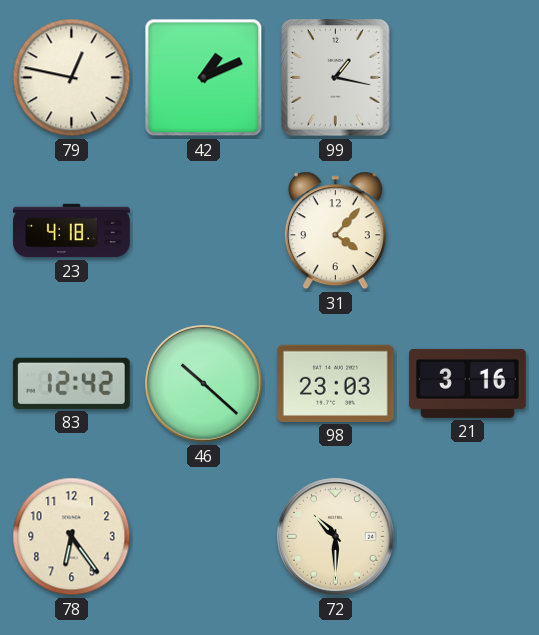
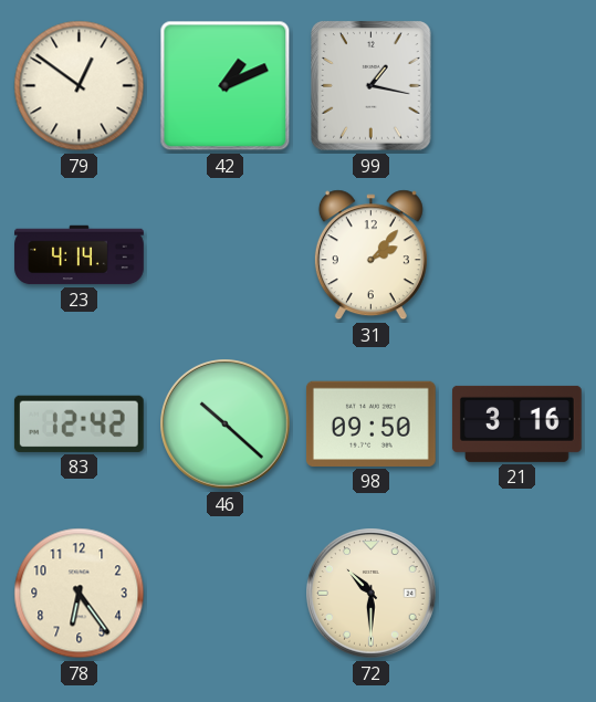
79: 12:47 -> 12:51 (80, 86)
23: 4:18 -> 4:14 (80, 255)
31: 4:07 -> 2:07 (370, 255)
98: 23:03 -> 09:50 (370, 423)
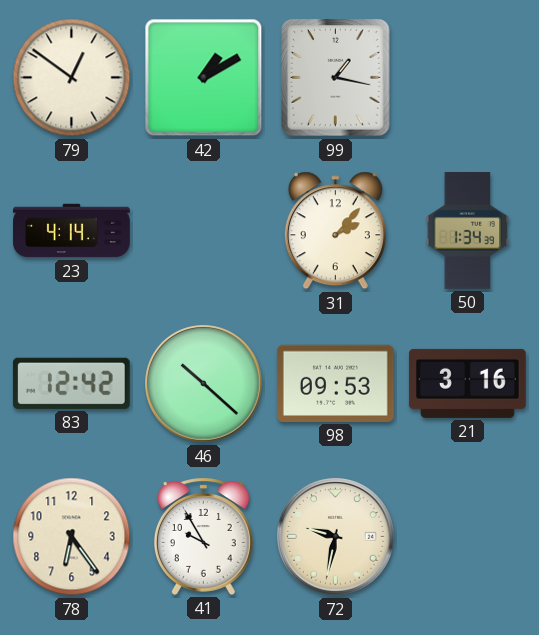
42: 1:11 -> 1:10 (204, 78)
50: none -> 1:34 (468, 231)
98: 09:50 -> 09:53 (335, 383)
41: none -> 9:55 (203, 536)
72: 10:30 -> 9:32 (336, 537)
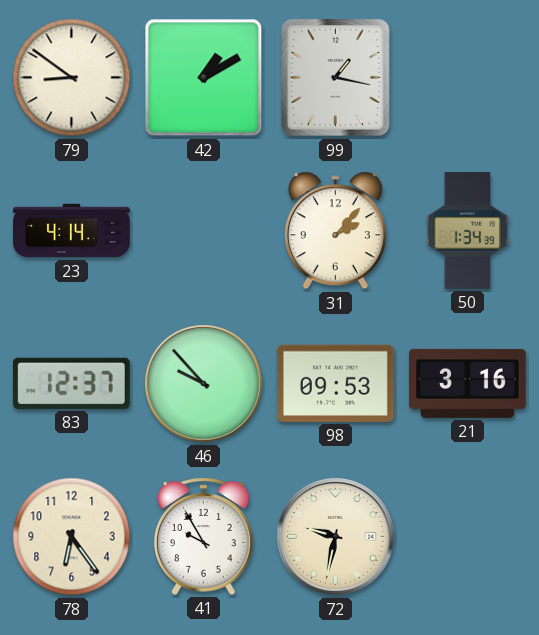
79: 12:51 -> 8:51 (72, 78)
83: 12:42 -> 12:37 (71, 383)
46: 10:22 -> 9:53 (204, 384)
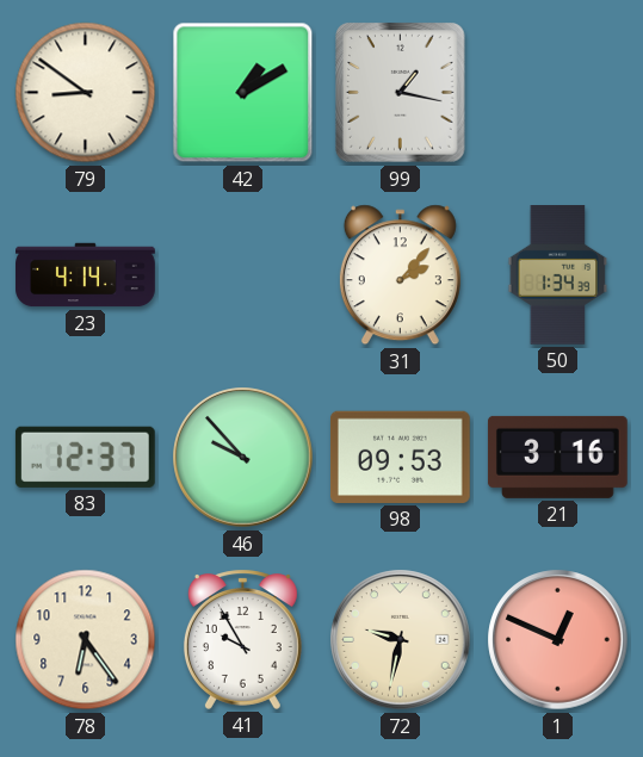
1: none -> 12:49 (558, 640)
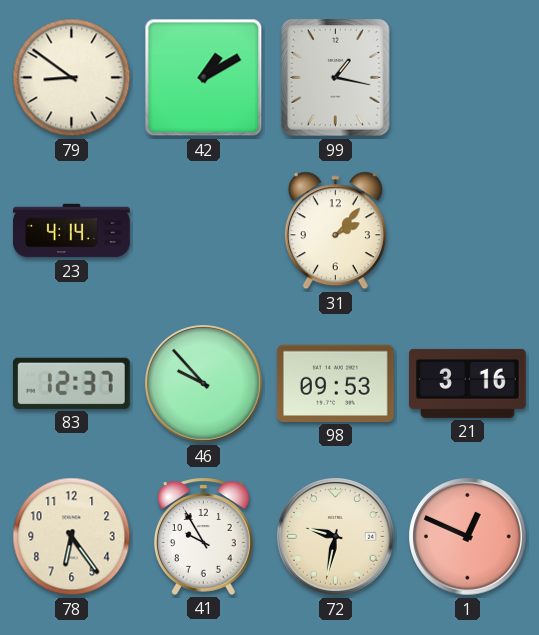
50: 1:34 -> none (558, 275)
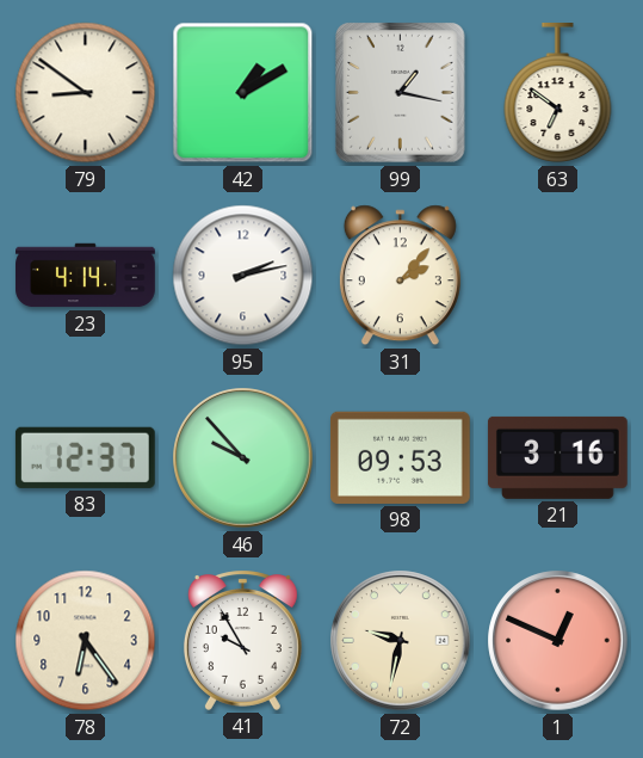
63: none -> 6:51 (558, 94)
95: none -> 2:13 (243, 276)
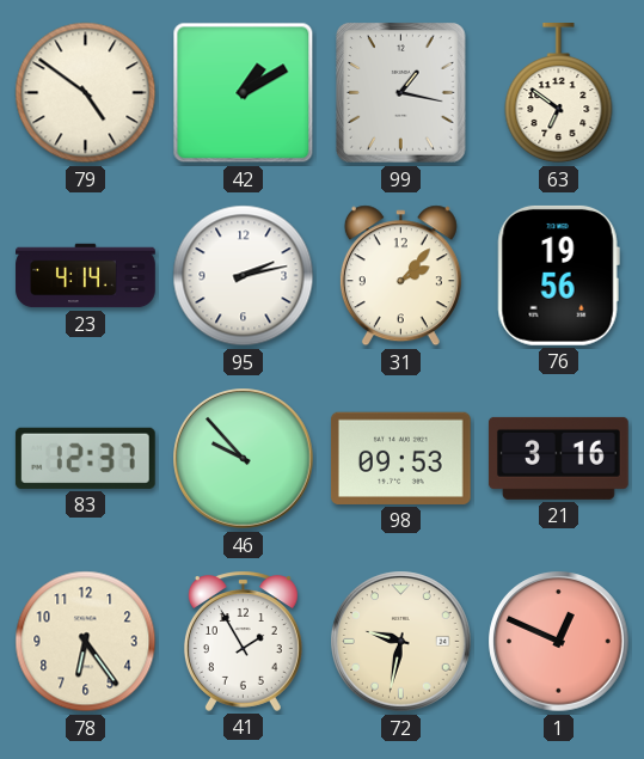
79: 8:51 -> 4:51 (86, 93)
76: none -> 19:56 (558, 275)
41: 9:55 -> 1:55 (243, 641)
